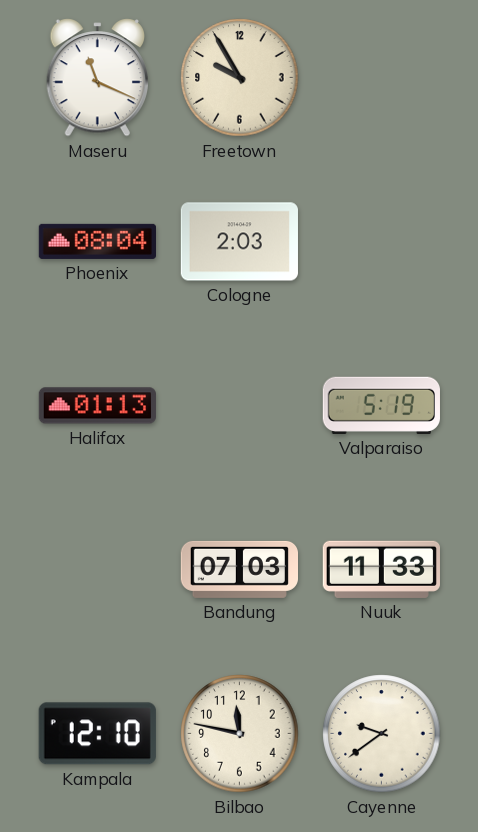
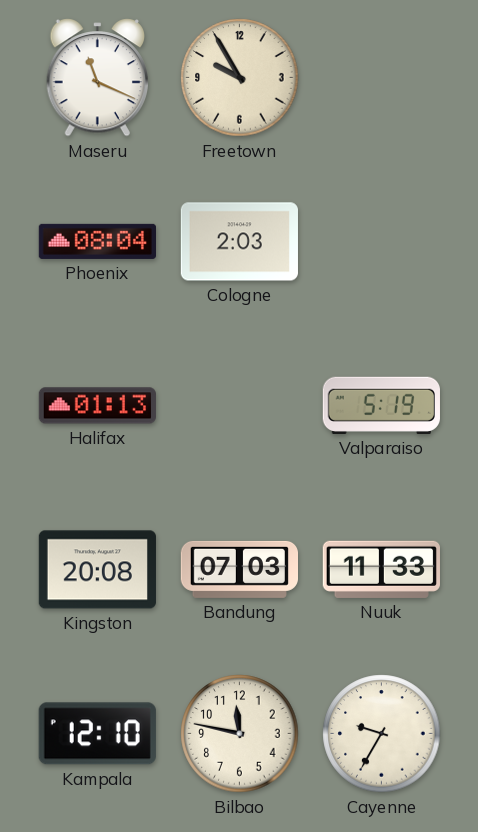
Kingston: none -> 20:08 (97, 570)
Cayenne: 9:39 -> 9:35 (382, 734)
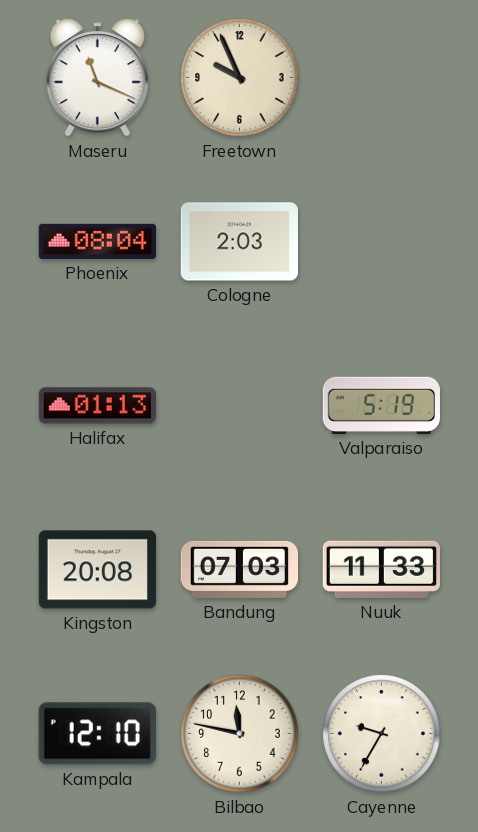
Freetown: 9:55 -> 9:56 (240, 78)
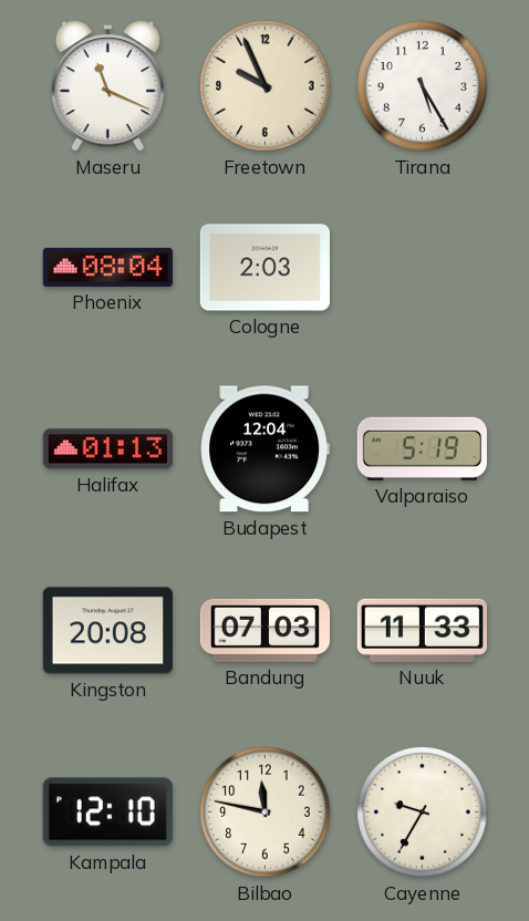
Tirana: none -> 5:25 (423, 86)
Budapest: none -> 12:04 (264, 449)
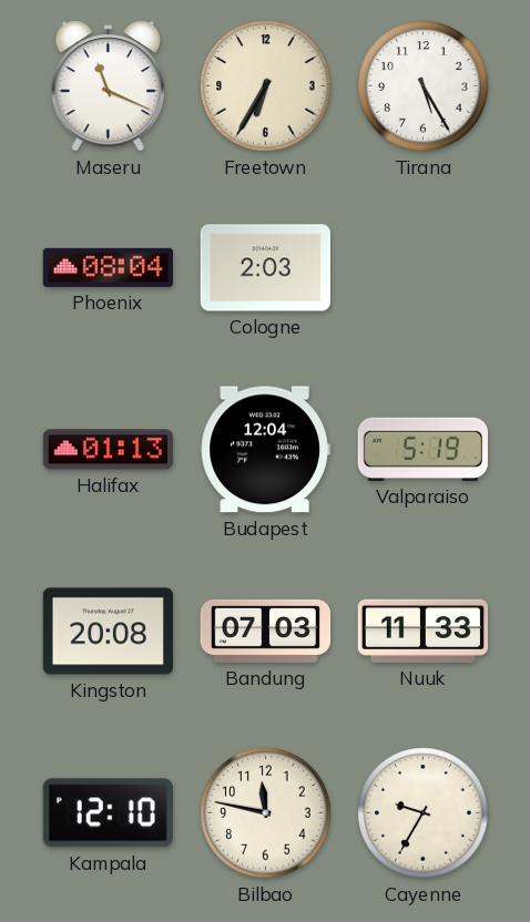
Freetown: 9:56 -> 6:35 (266, 86)
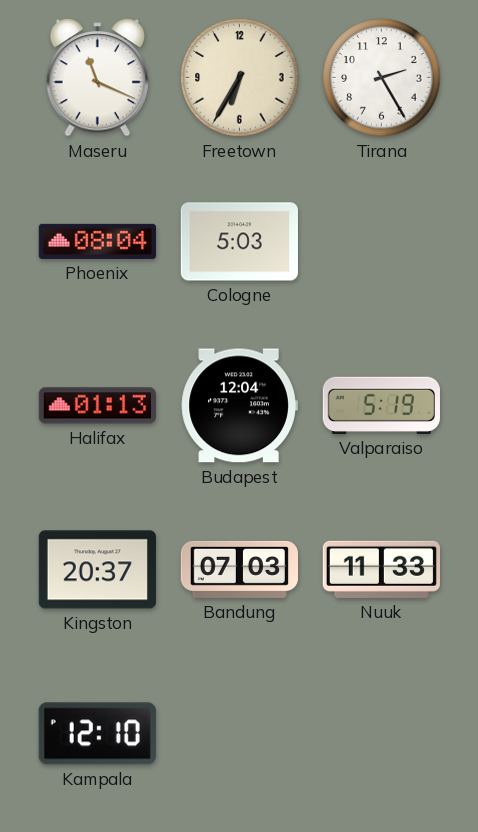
Tirana: 5:25 -> 2:25 (382, 78)
Cologne: 2:03 -> 5:03 (239, 242)
Kingston: 20:08 -> 20:37 (97, 570)
Bilbao: 11:47 -> none (266, 813)
Cayenne: 9:35 -> none (424, 813)
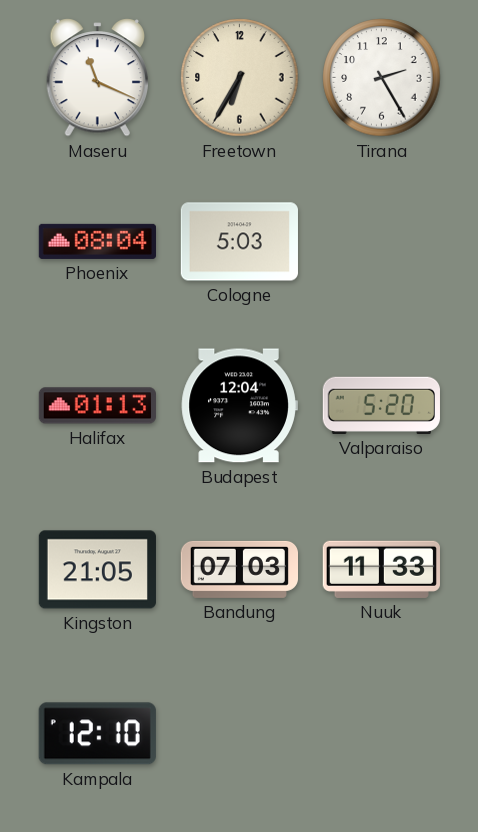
Valparaiso: 5:19 -> 5:20 (381, 405)
Kingston: 20:37 -> 21:05 (97, 570)
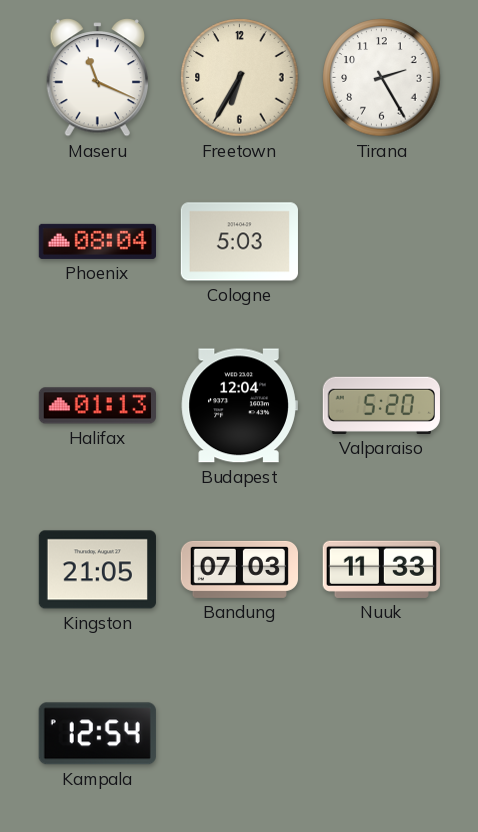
Kampala: 12:10 -> 12:54 (97, 734)
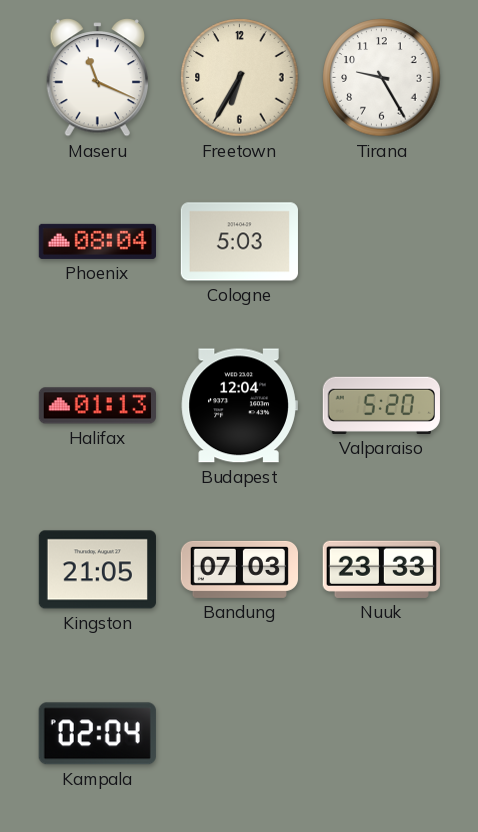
Tirana: 2:25 -> 9:25 (382, 78)
Nuuk: 11:33 -> 23:33 (381, 569)
Kampala: 12:54 -> 02:04 (97, 734)
